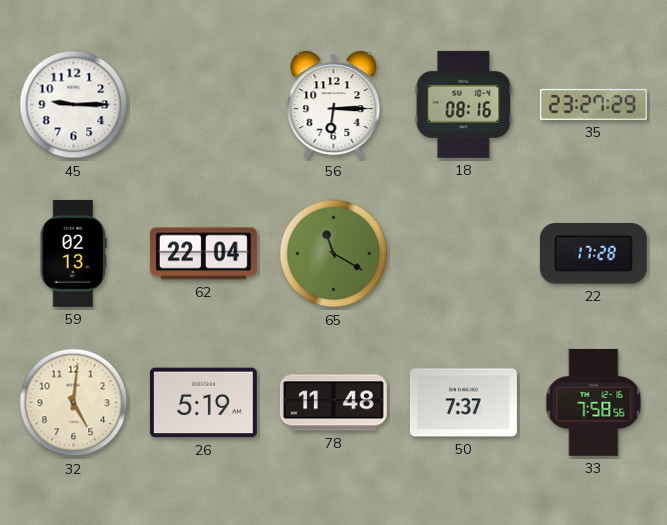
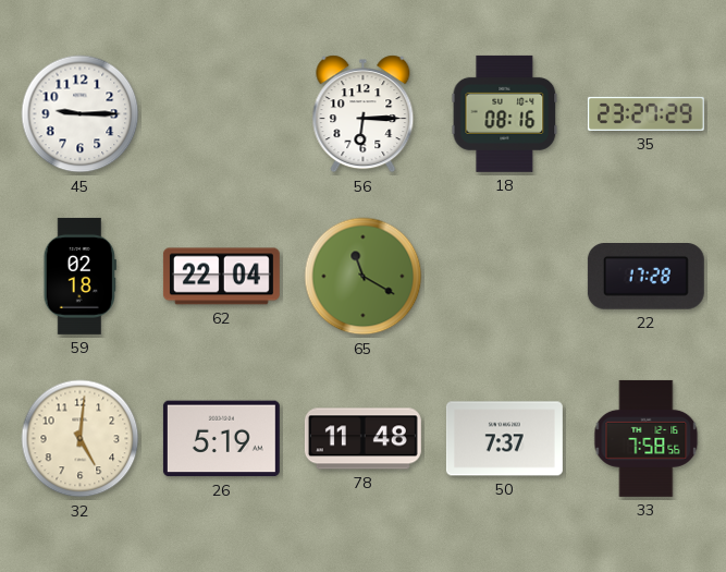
59: 02:13 -> 02:18 (79, 276)
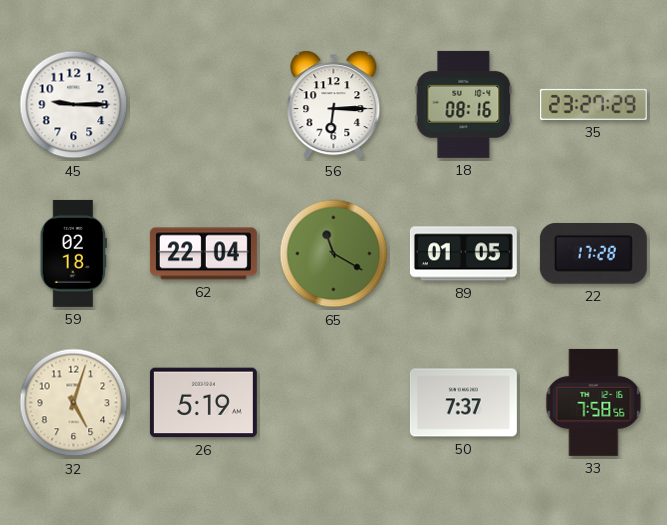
89: none -> 01:05 (463, 254)
32: 5:01 -> 5:03 (74, 403)
78: 11:48 -> none (362, 439)
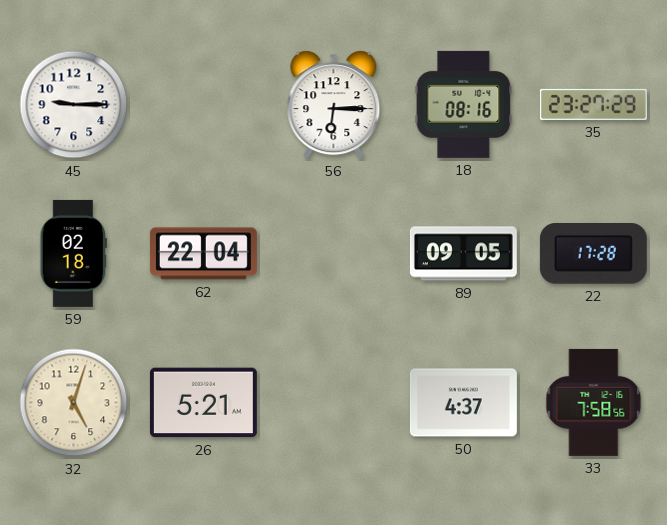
65: 11:20 -> none (334, 254)
89: 01:05 -> 09:05 (463, 254)
26: 5:19 -> 5:21 (203, 403)
50: 7:37 -> 4:37 (463, 403)
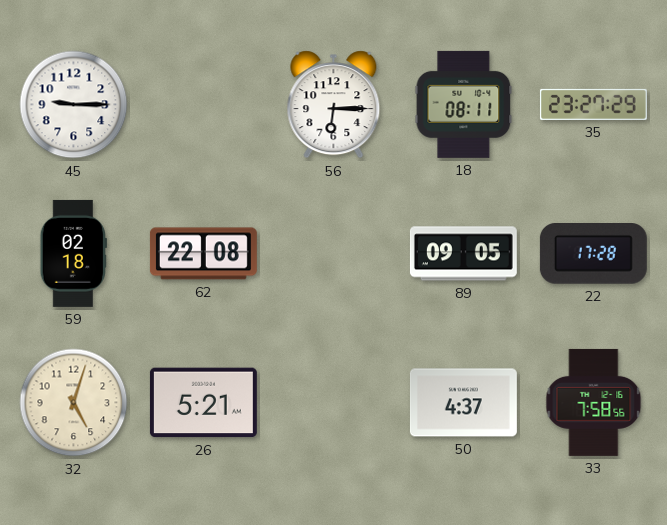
18: 08:16 -> 08:11 (464, 104)
62: 22:04 -> 22:08 (203, 254)
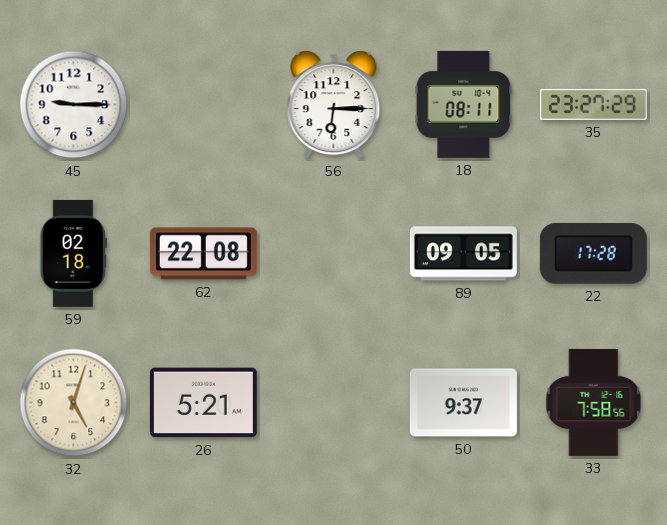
50: 4:37 -> 9:37 (463, 403)
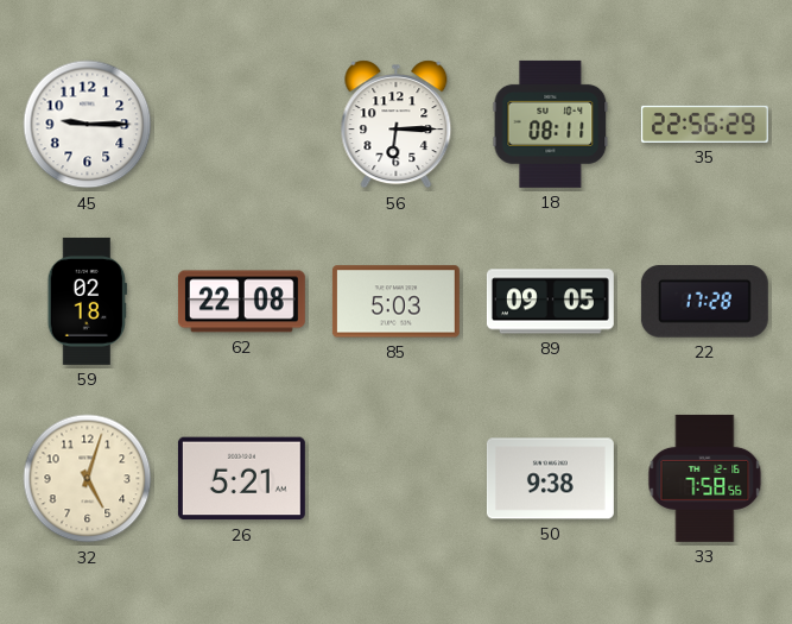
35: 23:27 -> 22:56 (704, 124)
85: none -> 5:03 (395, 302)
50: 9:37 -> 9:38 (550, 479)
